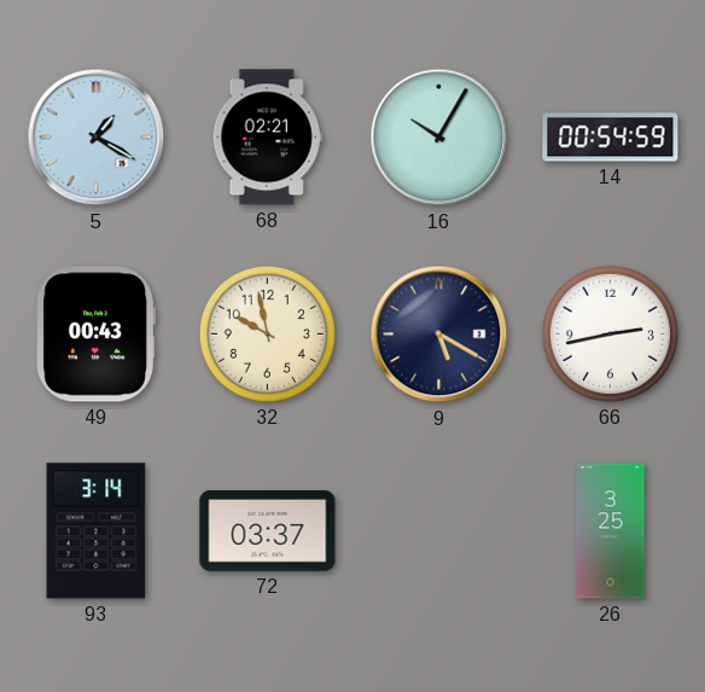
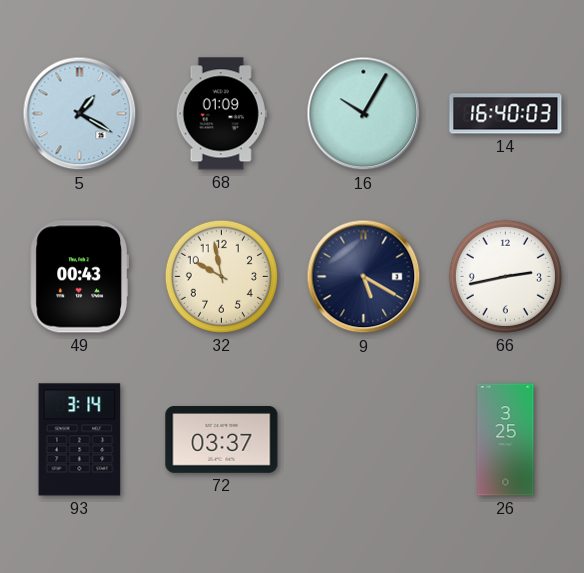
68: 02:21 -> 01:09 (221, 114)
14: 00:54 -> 16:40 (506, 114)
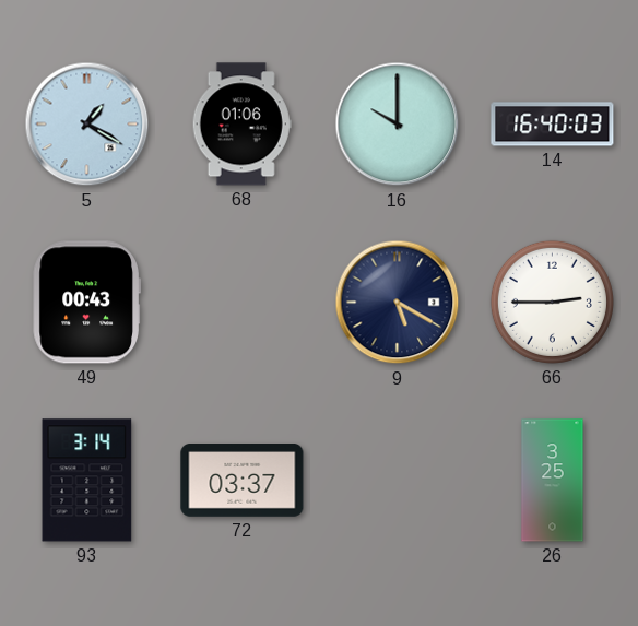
68: 01:09 -> 01:06 (241, 125)
16: 10:05 -> 10:00 (398, 125)
32: 9:58 -> none (221, 276)
66: 2:43 -> 2:45 (552, 302)
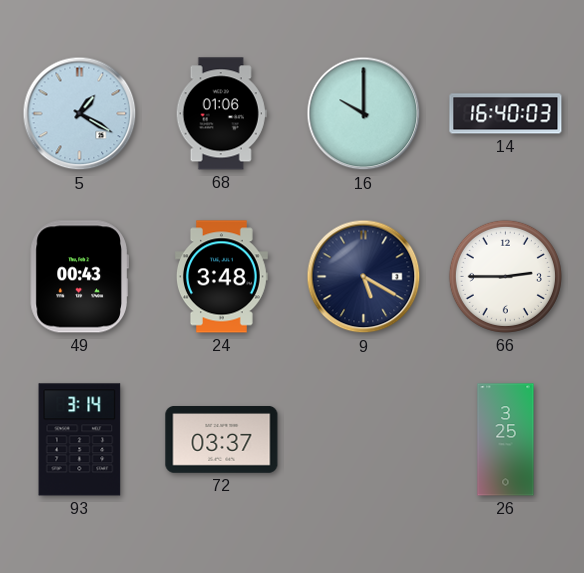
24: none -> 3:48 (221, 277)
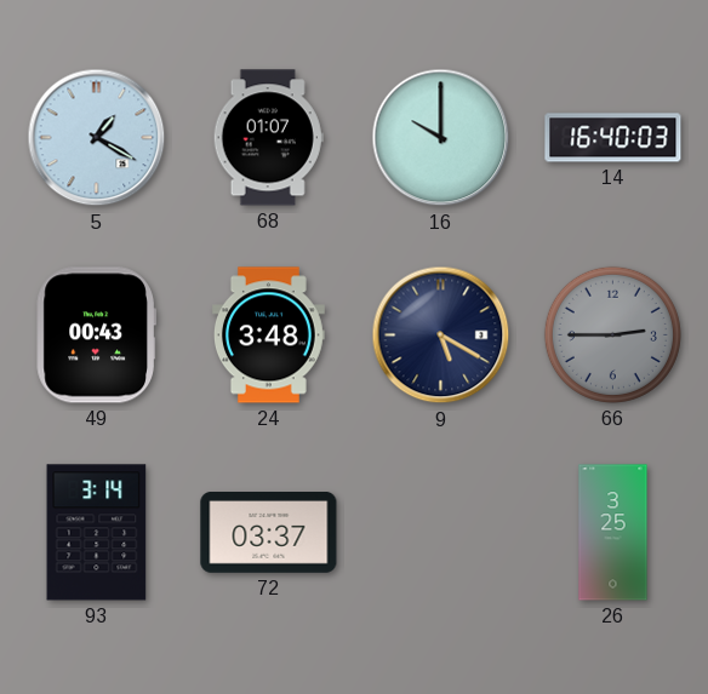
68: 01:06 -> 01:07 (268, 138)
66 dial: white -> grey (612, 334)
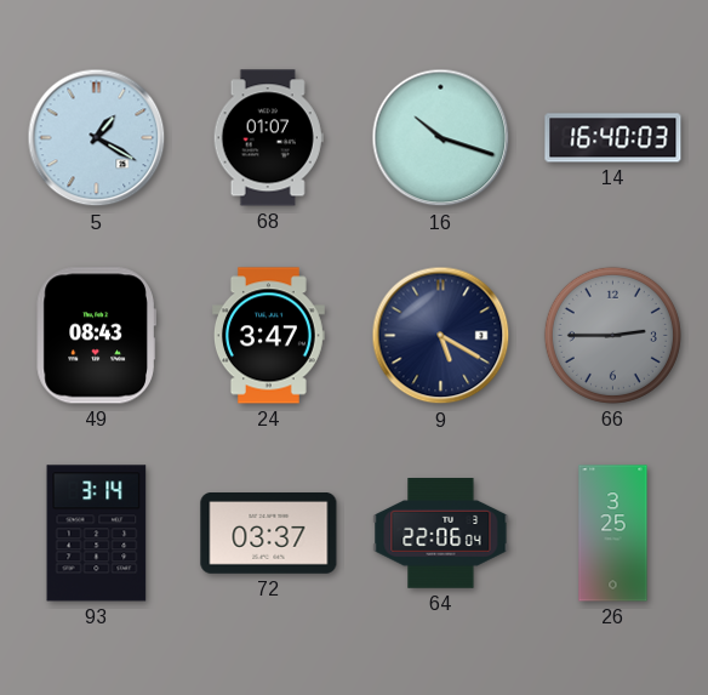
16: 10:00 -> 10:18 (441, 138)
49: 00:43 -> 08:43 (96, 336)
24: 3:48 -> 3:47 (268, 336)
64: none -> 22:06 (441, 534)
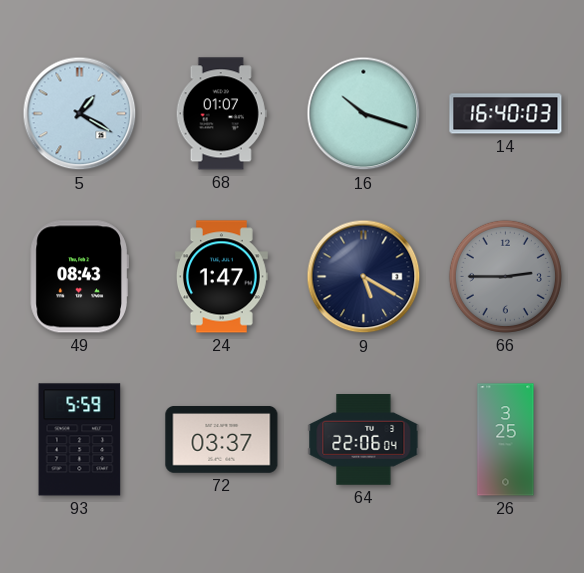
24: 3:47 -> 1:47 (221, 277)
93: 3:14 -> 5:59 (80, 440)
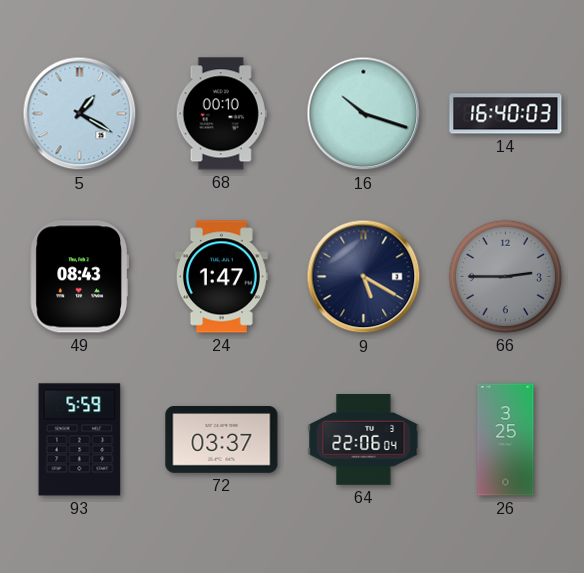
68: 01:07 -> 00:10 (221, 114)
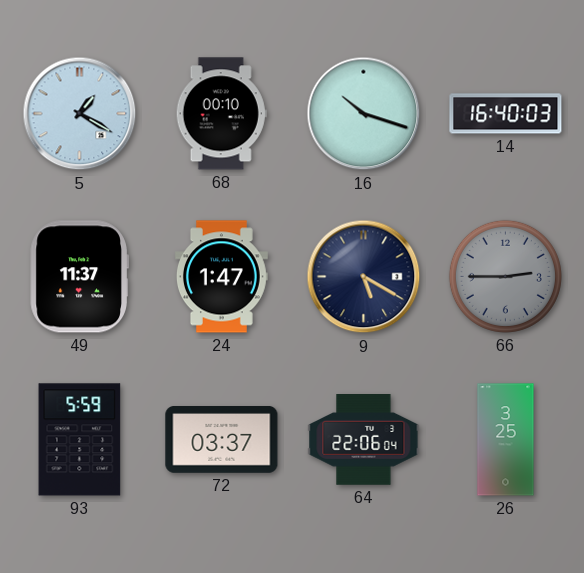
49: 08:43 -> 11:37 (79, 277)
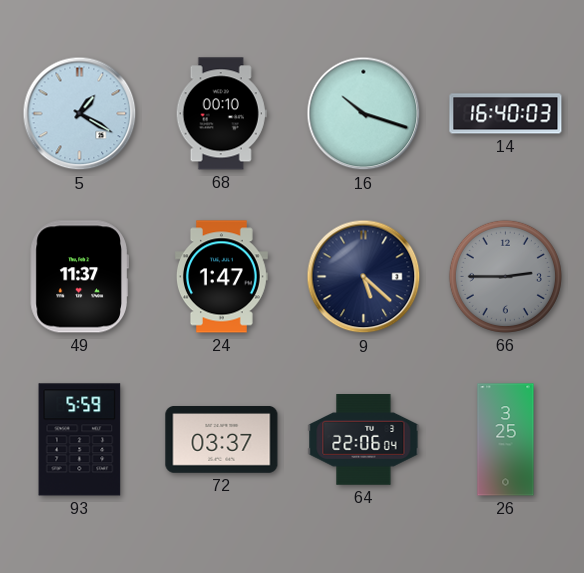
9: 5:20 -> 5:22 (364, 277)
